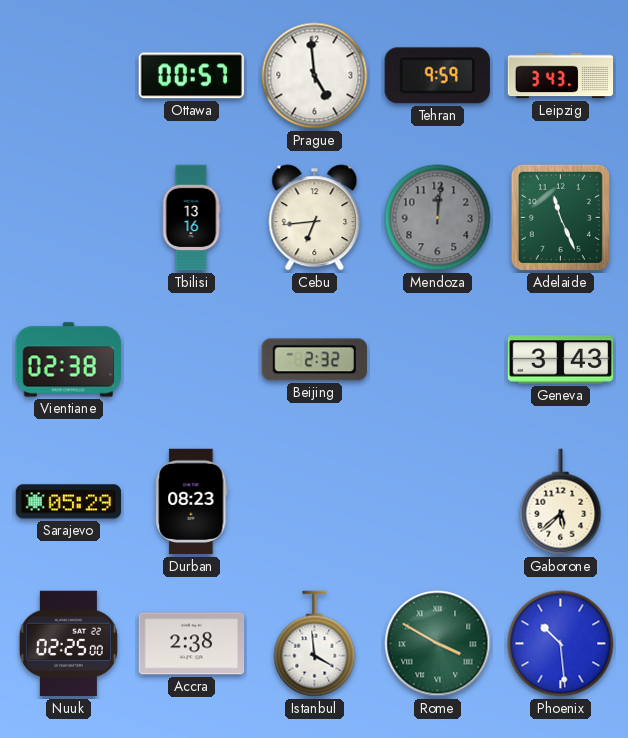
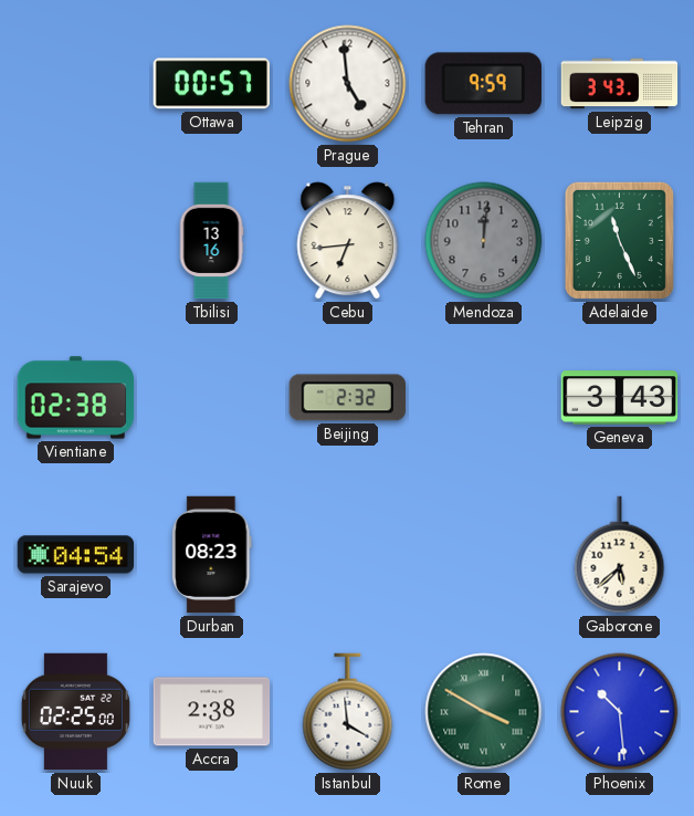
Sarajevo: 05:29 -> 04:54 (76, 555)
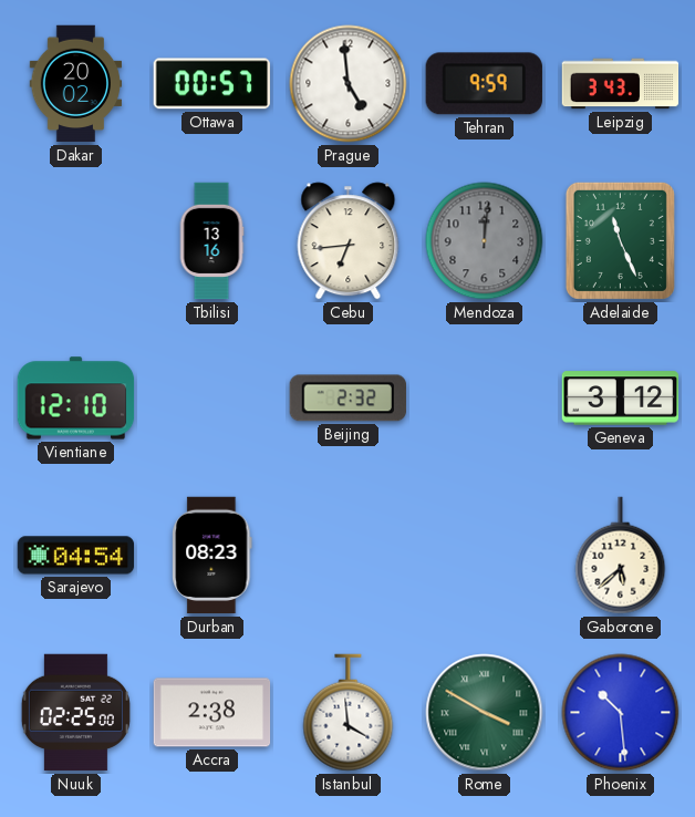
Dakar: none -> 20:02 (76, 84)
Vientiane: 02:38 -> 12:10 (76, 399)
Geneva: 3:43 -> 3:12 (621, 399)
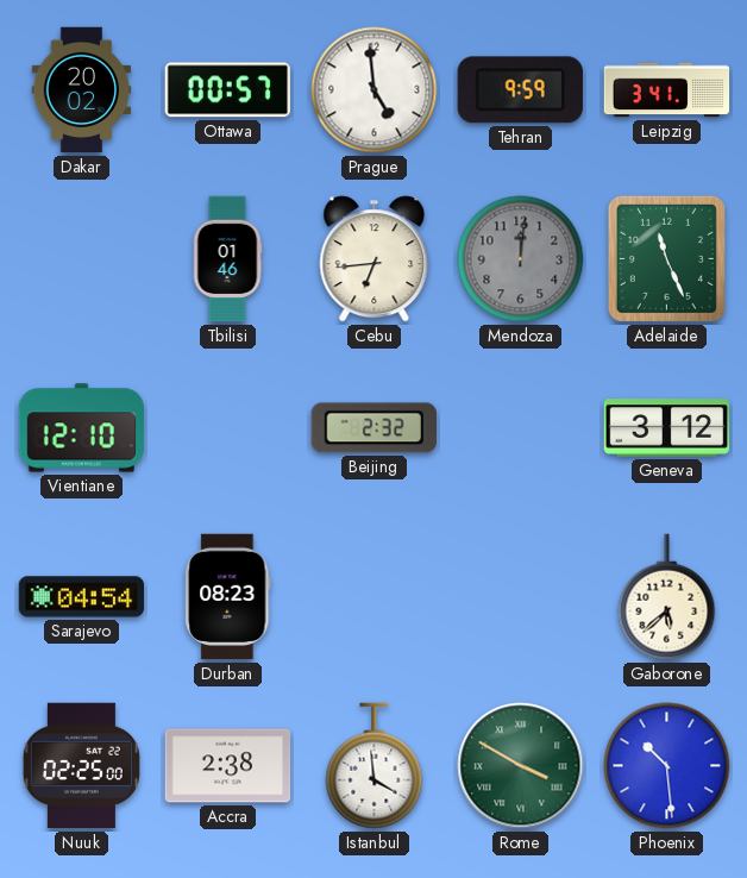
Leipzig: 3:43 -> 3:41 (667, 90)
Tbilisi: 13:16 -> 01:46 (227, 259)
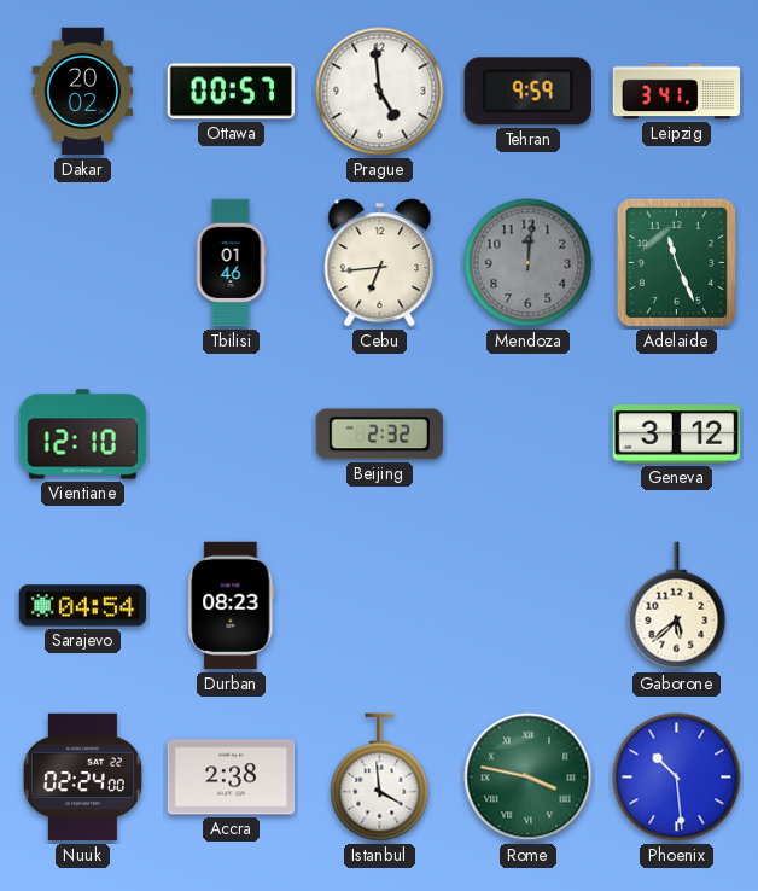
Nuuk: 02:25 -> 02:24 (82, 778)
Rome: 3:50 -> 3:47 (529, 778)
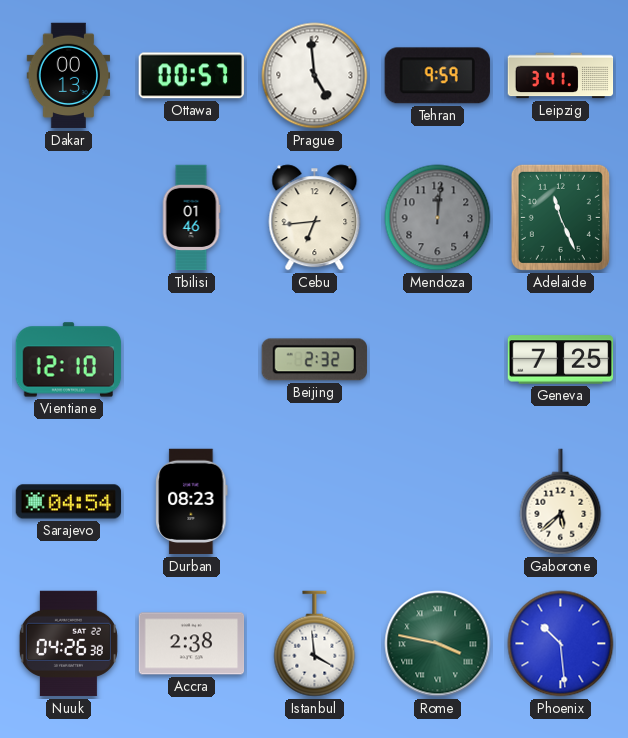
Dakar: 20:02 -> 00:13 (69, 76)
Geneva: 3:12 -> 7:25 (561, 360)
Nuuk: 02:24 -> 04:26 (68, 644)
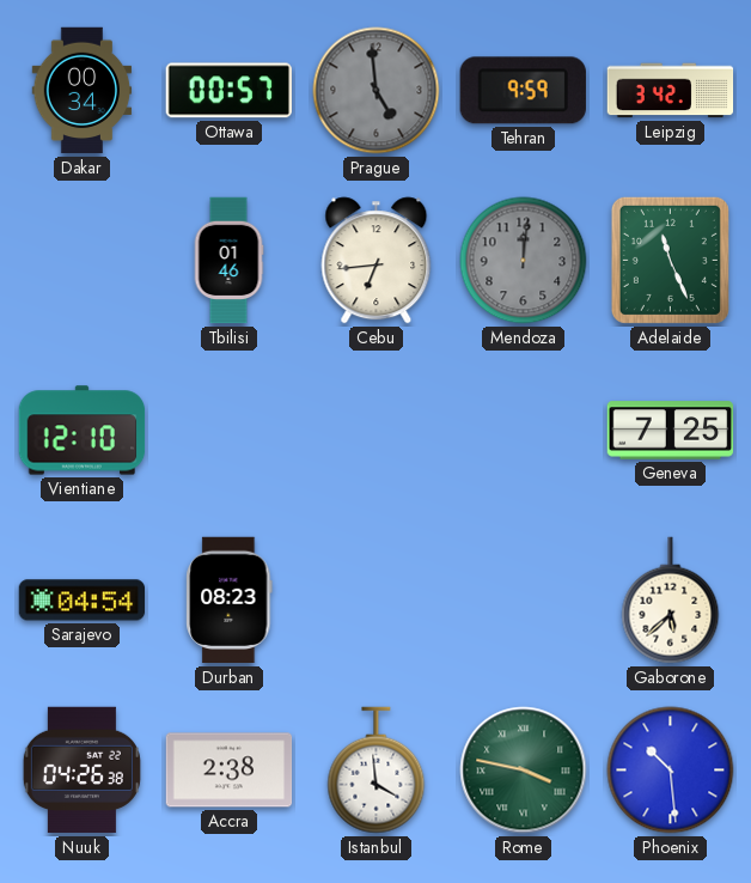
Dakar: 00:13 -> 00:34 (83, 91)
Prague dial: white -> grey (377, 91)
Leipzig: 3:41 -> 3:42 (671, 91)
Beijing: 2:32 -> none (314, 360)
